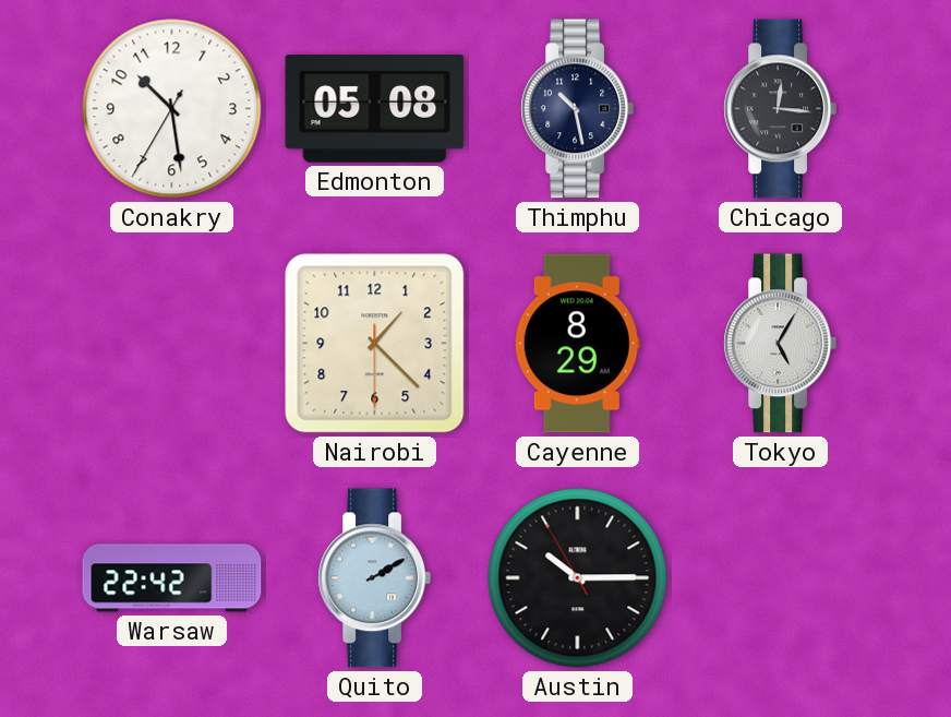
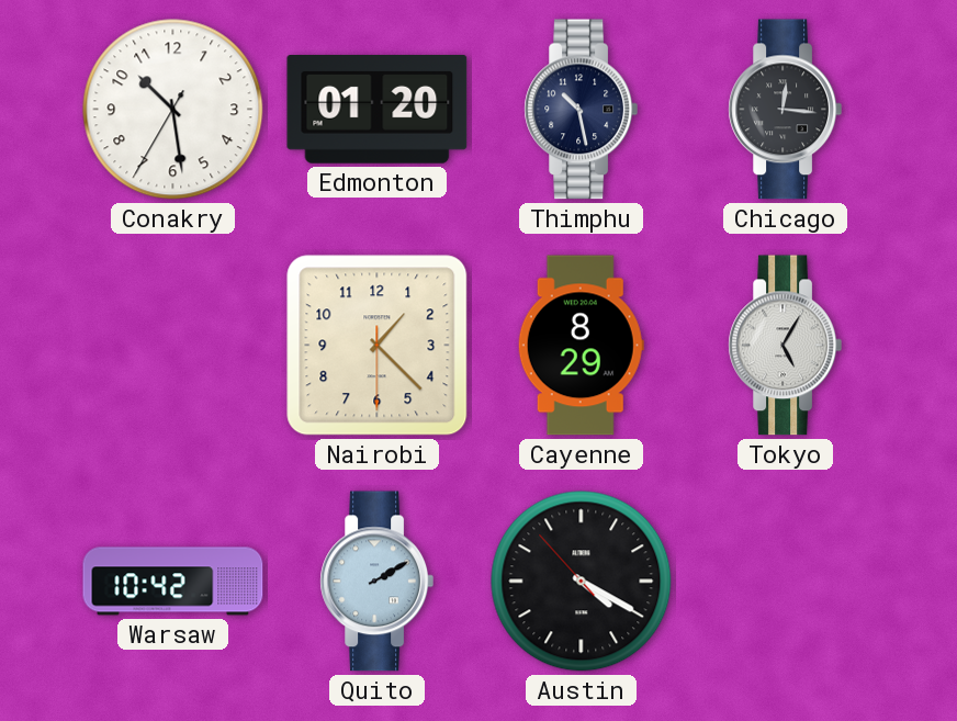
Edmonton: 05:08 -> 01:20 (378, 110)
Warsaw: 22:42 -> 10:42 (173, 582)
Austin: 10:14 -> 4:19 (582, 582)
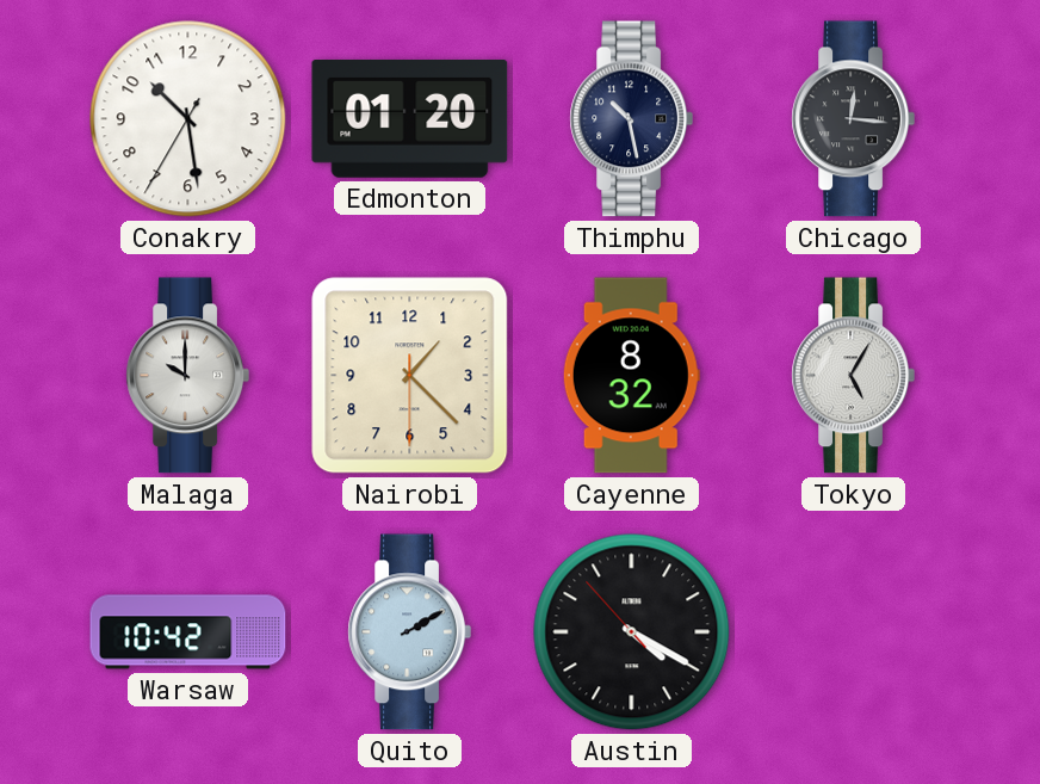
Malaga: none -> 10:00 (187, 376)
Cayenne: 8:29 -> 8:32 (631, 376)
